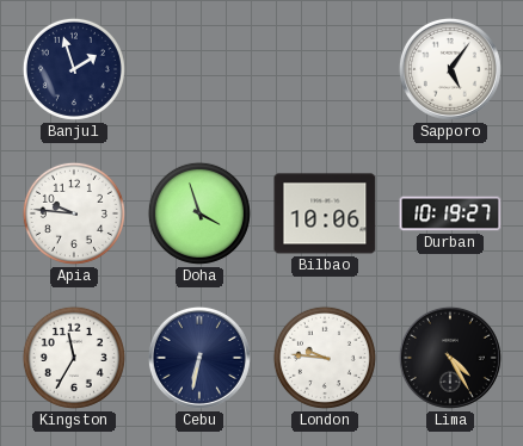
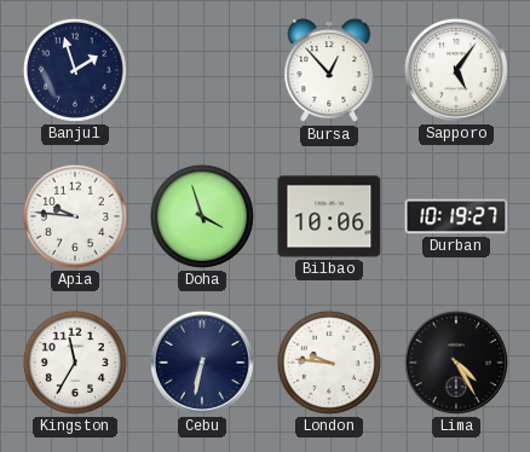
Bursa: none -> 12:53 (329, 71)
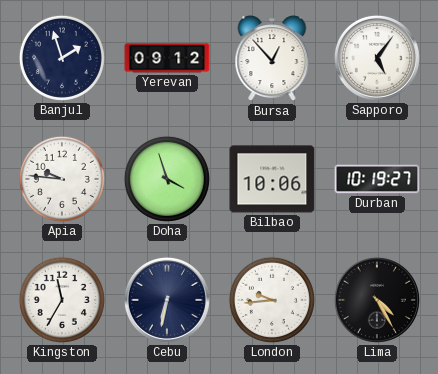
Yerevan: none -> 09:12 (167, 58)
London: 9:46 -> 9:44 (272, 300)
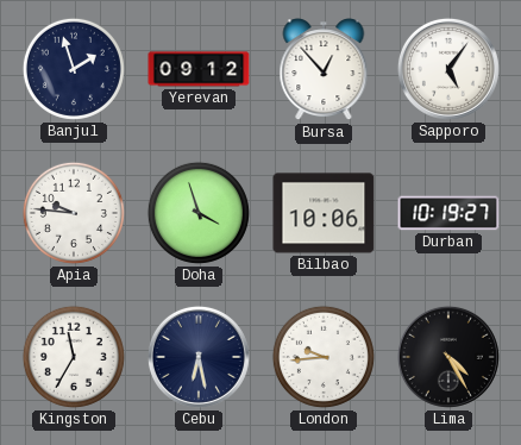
Cebu: 6:32 -> 6:28 (199, 357)
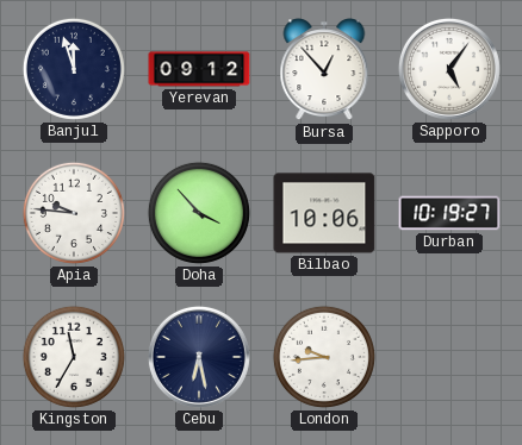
Banjul: 1:57 -> 11:57 (74, 69)
Doha: 3:57 -> 3:53 (199, 213)
Lima: 4:25 -> none (448, 357)
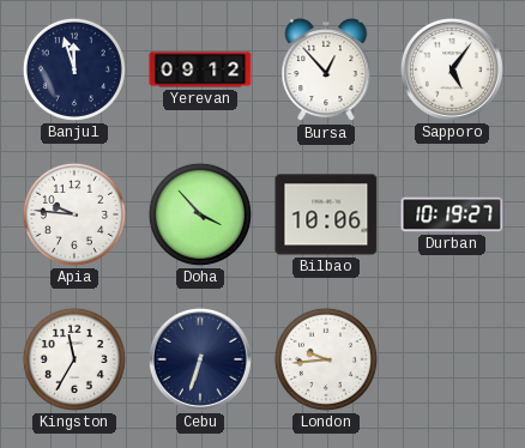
Cebu: 6:28 -> 6:33 (200, 359)
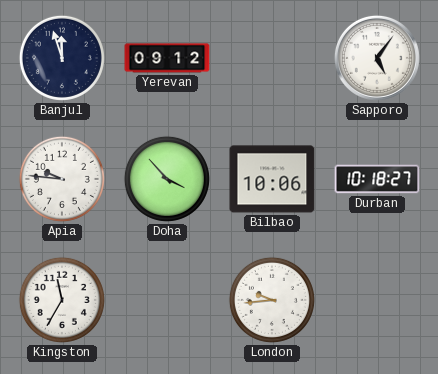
Bursa: 12:53 -> none (326, 71)
Durban: 10:19 -> 10:18 (377, 179)
Cebu: 6:33 -> none (200, 359)
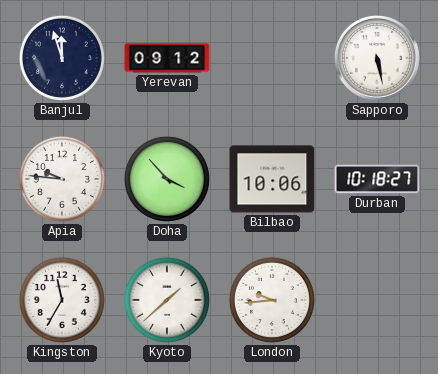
Sapporo: 5:06 -> 5:28 (377, 58)
Kyoto: none -> 1:38 (167, 300)
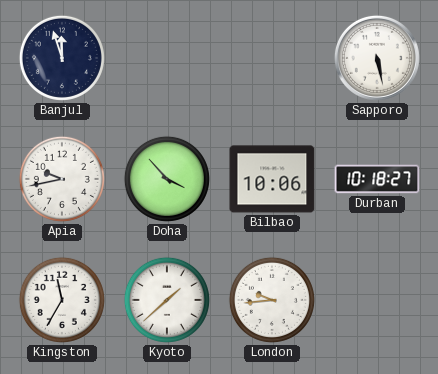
Yerevan: 09:12 -> none (167, 58)
Apia: 9:46 -> 9:43 (62, 179)
